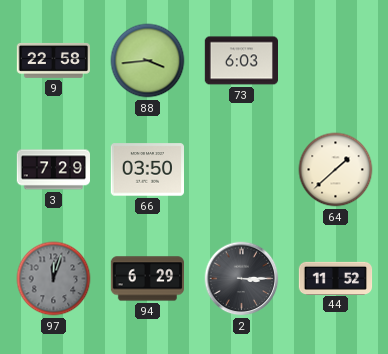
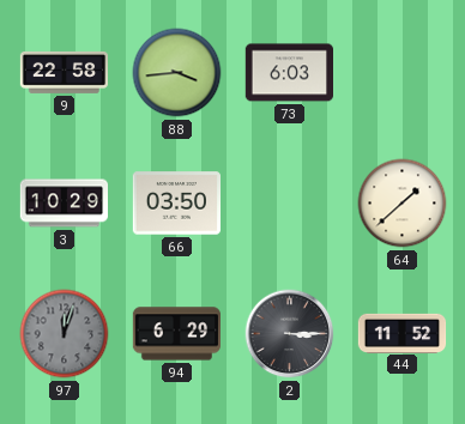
3: 7:29 -> 10:29 (64, 204)
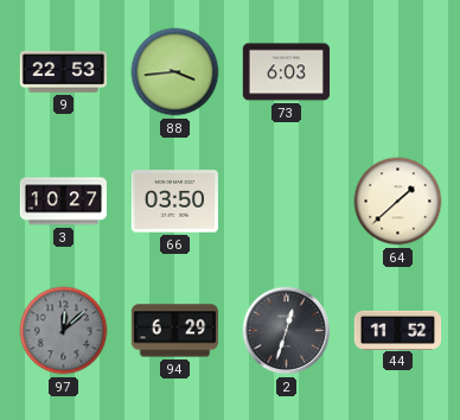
9: 22:58 -> 22:53 (64, 71)
3: 10:29 -> 10:27 (63, 202)
97: 12:03 -> 12:08 (64, 331)
2: 3:15 -> 12:33 (287, 331)
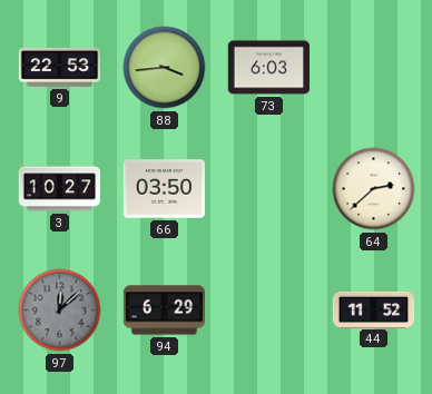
64: 1:38 -> 2:38 (374, 189)
2: 12:33 -> none (287, 331)
